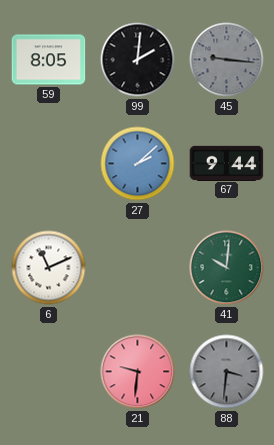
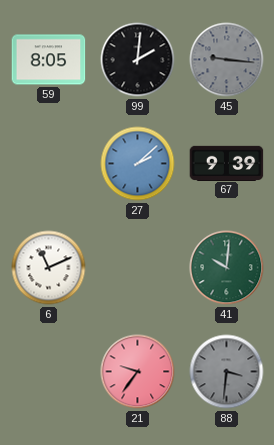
67: 9:44 -> 9:39 (227, 163)
21: 9:31 -> 9:36 (138, 372)
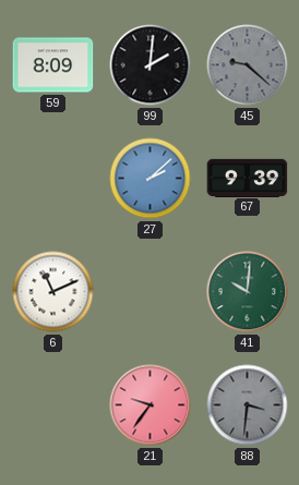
59: 8:05 -> 8:09 (53, 65)
45: 9:16 -> 9:22 (248, 65)
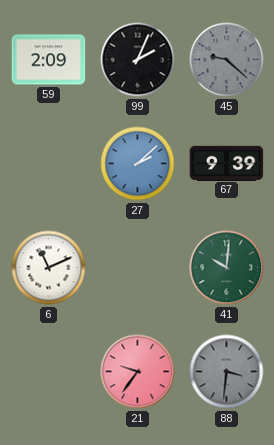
59: 8:09 -> 2:09 (49, 60)
99: 2:01 -> 2:04 (138, 60)
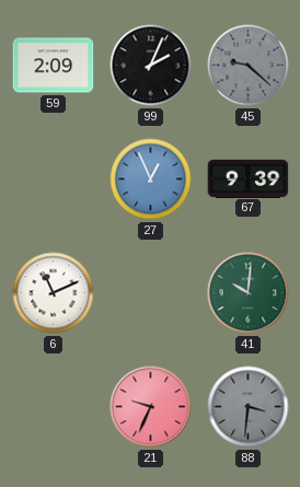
27: 2:08 -> 12:56 (151, 179)
21: 9:36 -> 9:34 (151, 407)
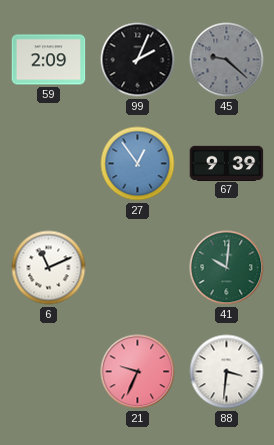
27: 12:56 -> 12:54 (138, 164)
88 dial: grey -> white (227, 372)
